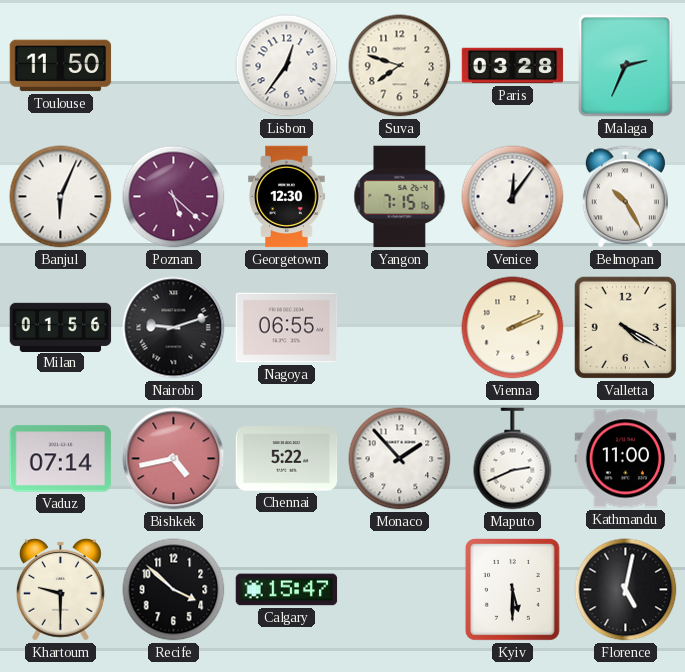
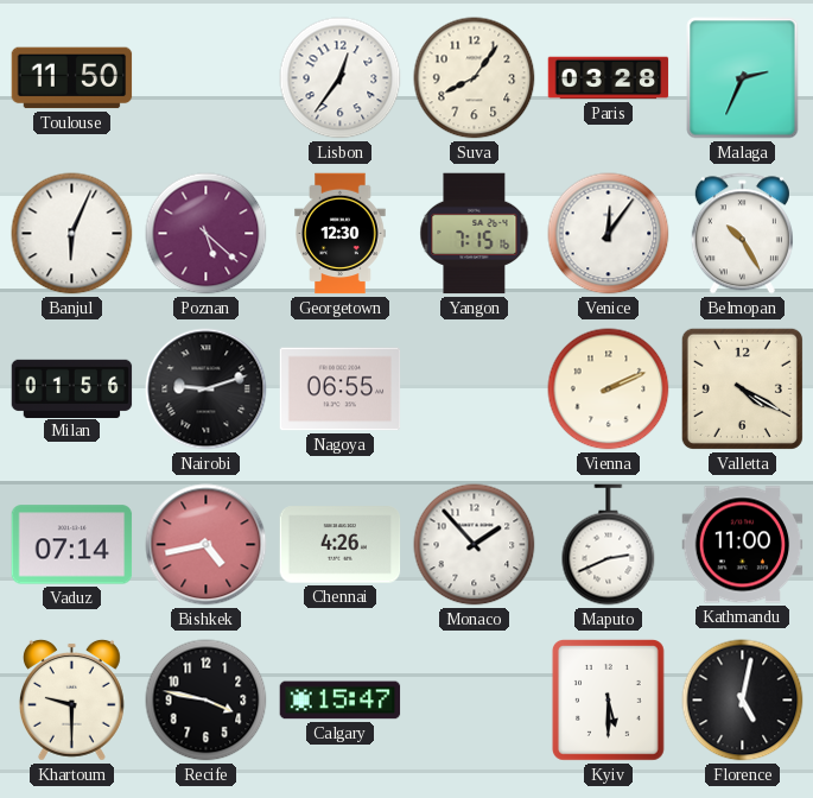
Suva: 7:48 -> 8:06 (475, 78)
Chennai: 5:22 -> 4:26 (341, 545)
Recife: 3:52 -> 3:47 (207, 701)
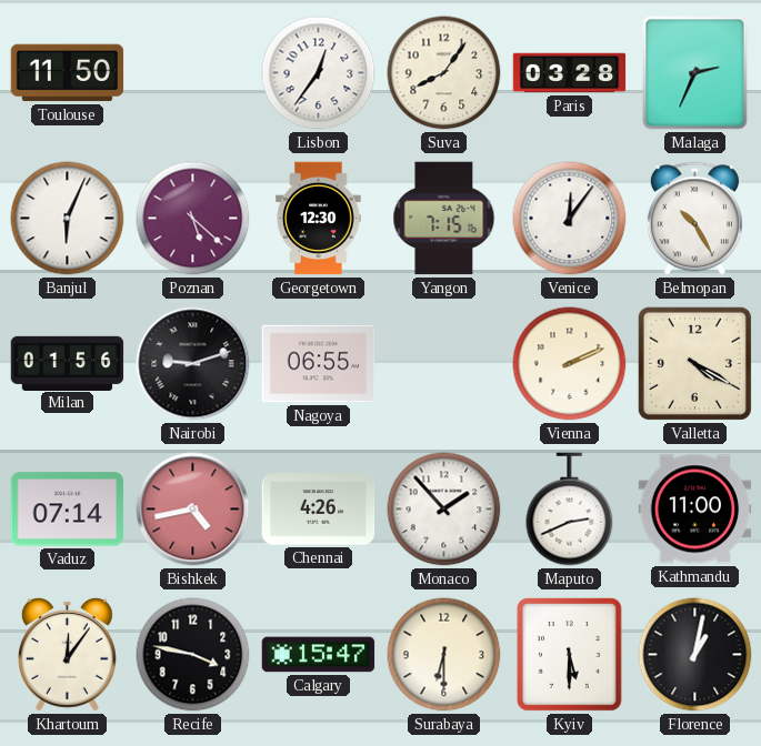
Khartoum: 9:30 -> 12:06 (67, 654)
Surabaya: none -> 6:30 (444, 655)
Florence: 5:02 -> 1:02 (695, 655)
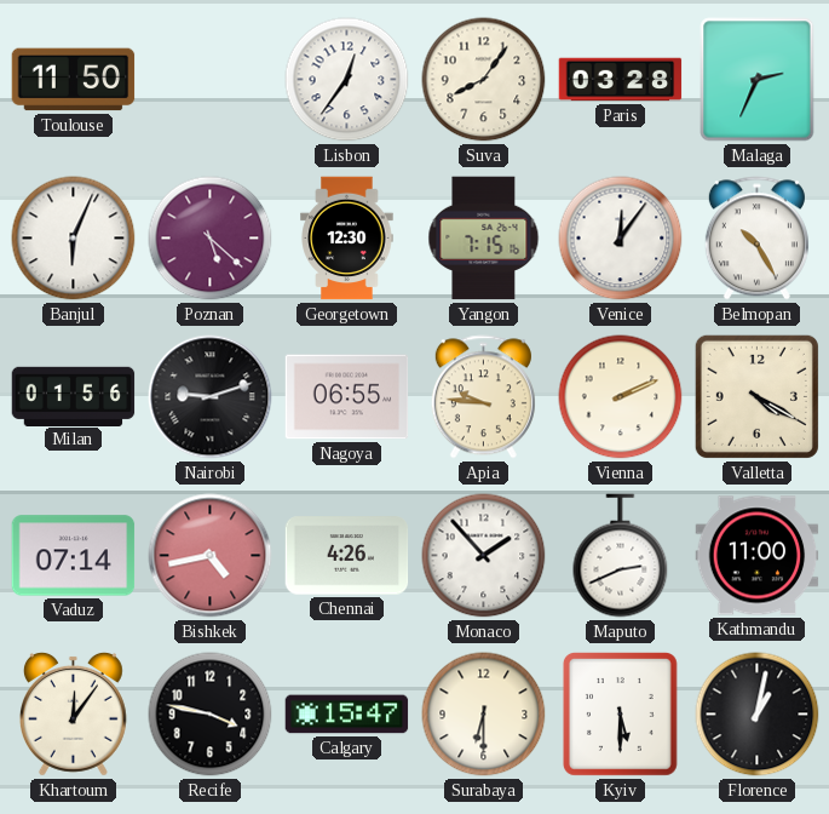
Apia: none -> 9:46 (483, 397)
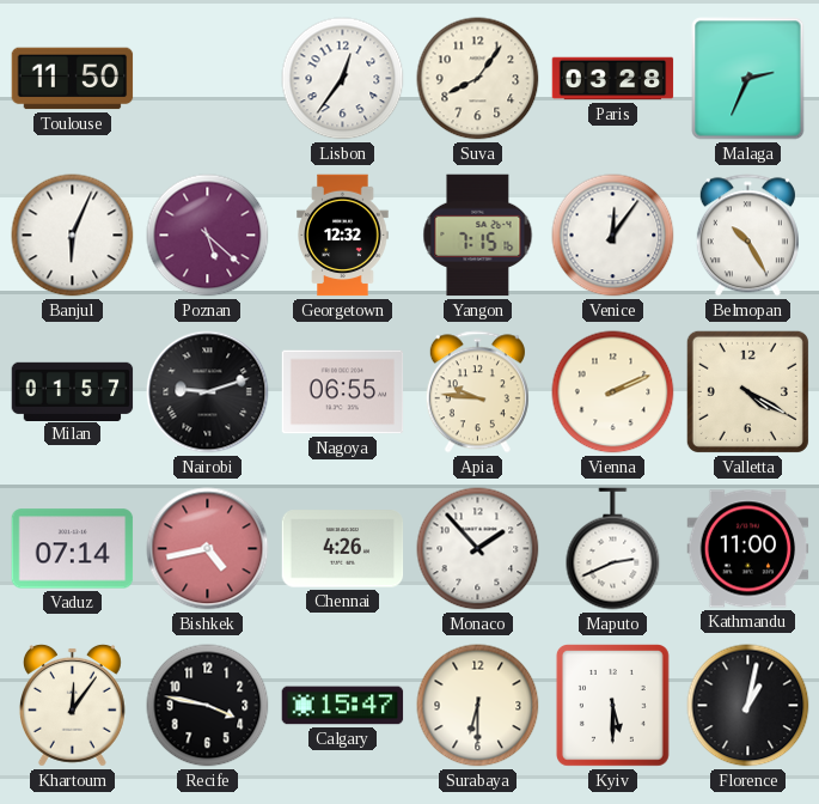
Georgetown: 12:30 -> 12:32 (343, 236)
Milan: 01:56 -> 01:57 (73, 391)
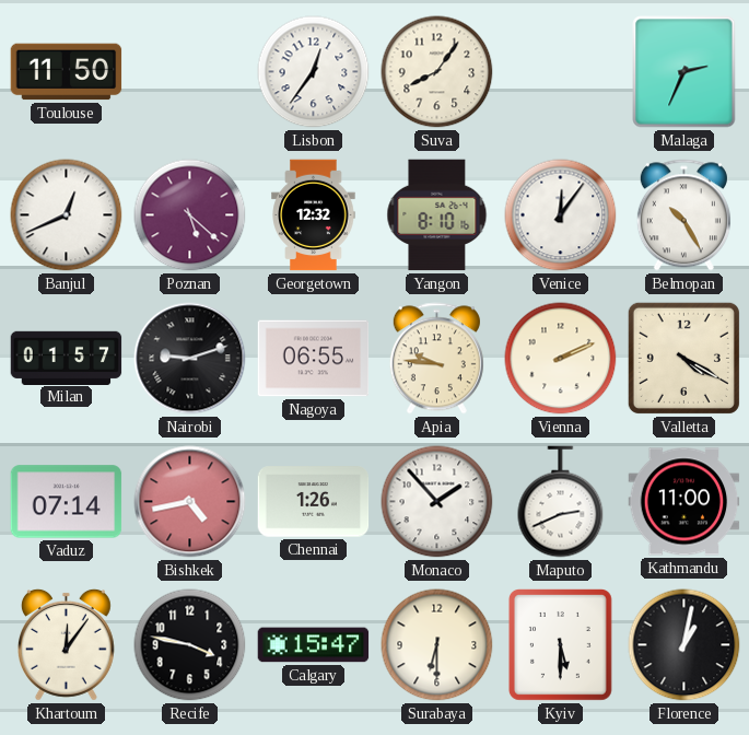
Paris: 03:28 -> none (613, 79)
Banjul: 6:04 -> 12:41 (67, 215)
Yangon: 7:15 -> 8:10 (437, 215)
Chennai: 4:26 -> 1:26 (314, 502)
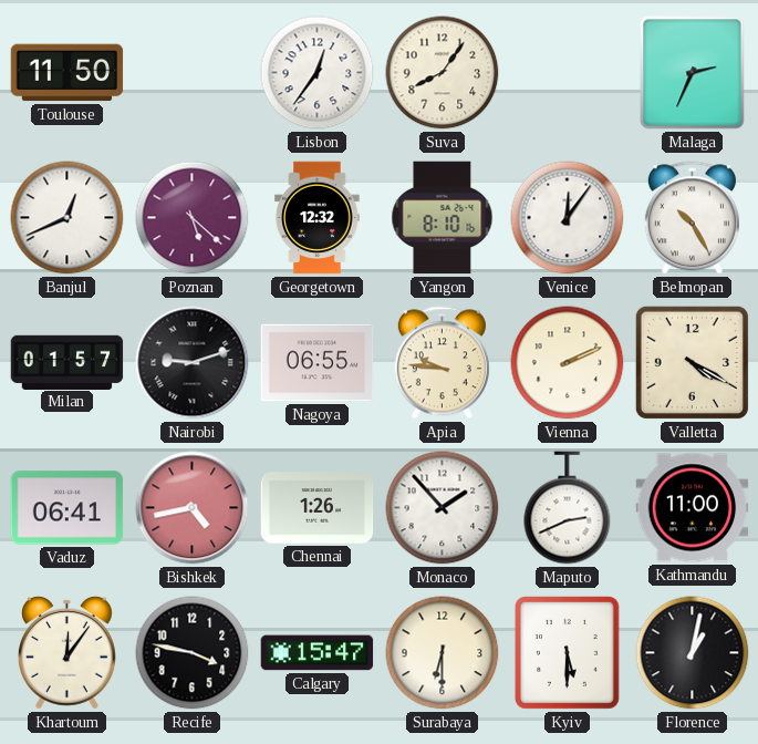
Vaduz: 07:14 -> 06:41 (68, 508)
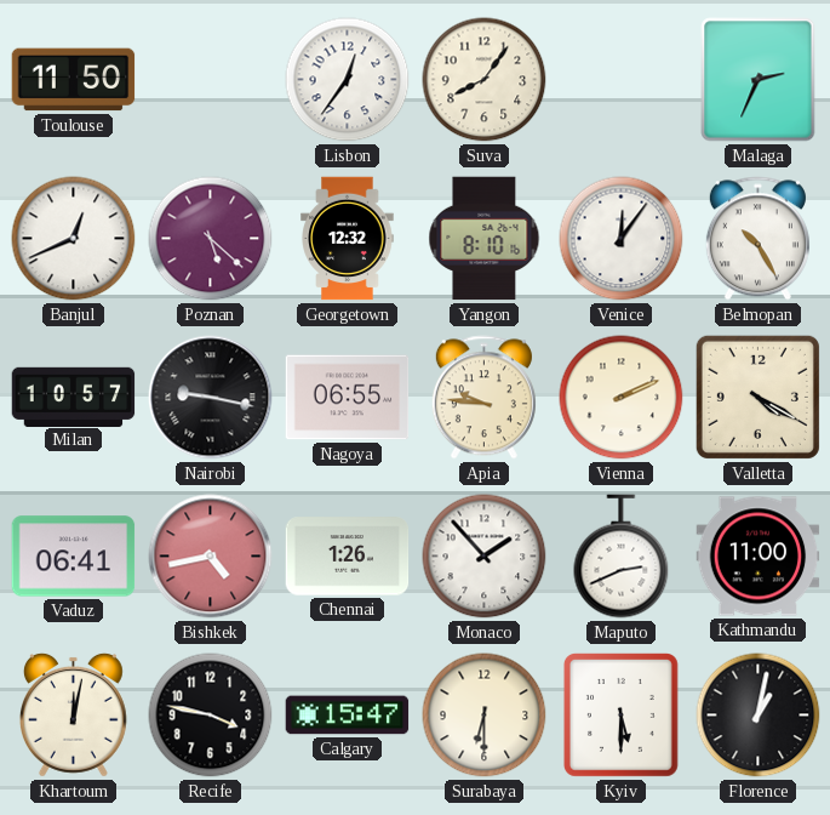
Milan: 01:57 -> 10:57 (74, 397)
Nairobi: 9:12 -> 9:17 (211, 398)
Khartoum: 12:06 -> 12:02 (73, 714)
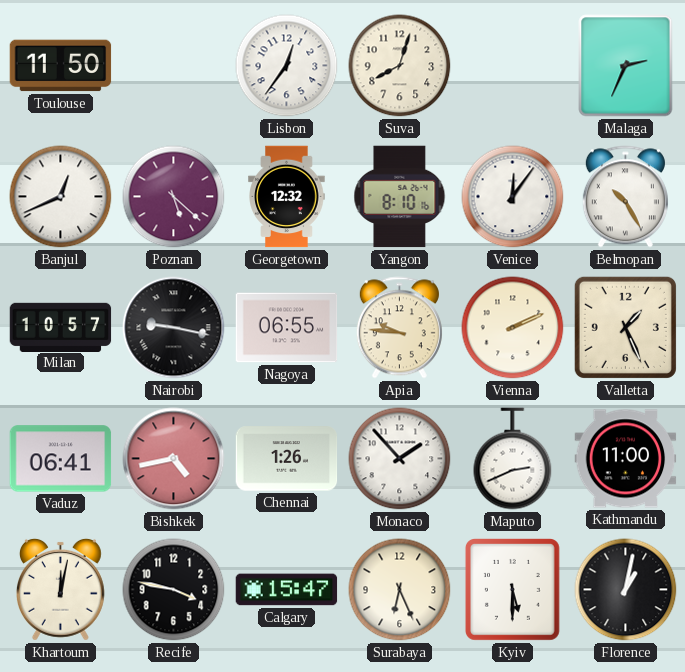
Suva: 8:06 -> 8:03 (400, 66)
Valletta: 4:20 -> 1:26 (625, 327)
Surabaya: 6:30 -> 6:26 (400, 590)
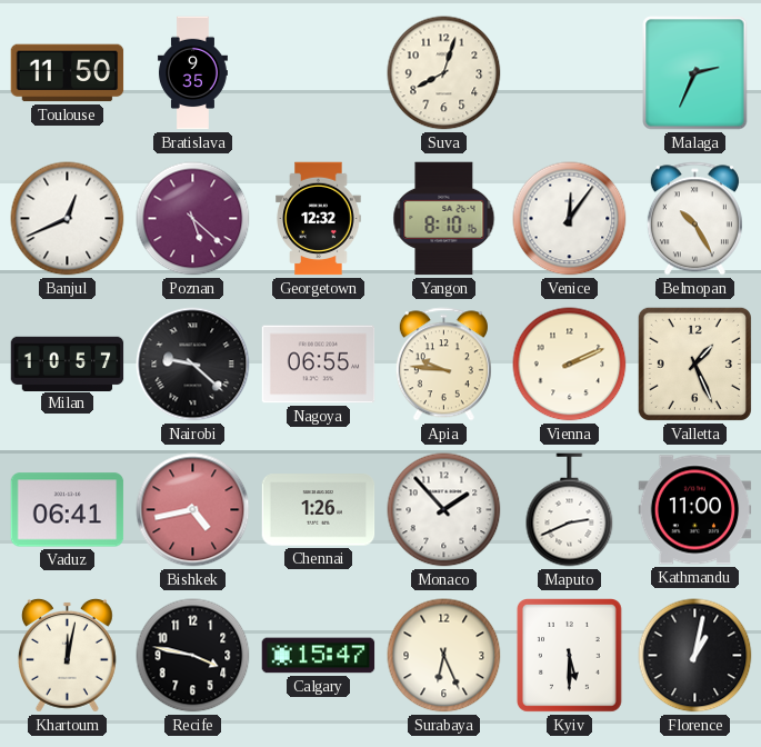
Bratislava: none -> 9:35 (192, 73)
Lisbon: 12:36 -> none (287, 66)
Nairobi: 9:17 -> 9:22 (193, 365)
